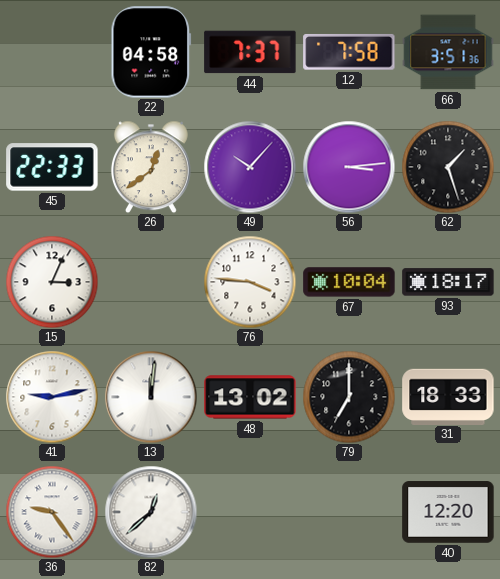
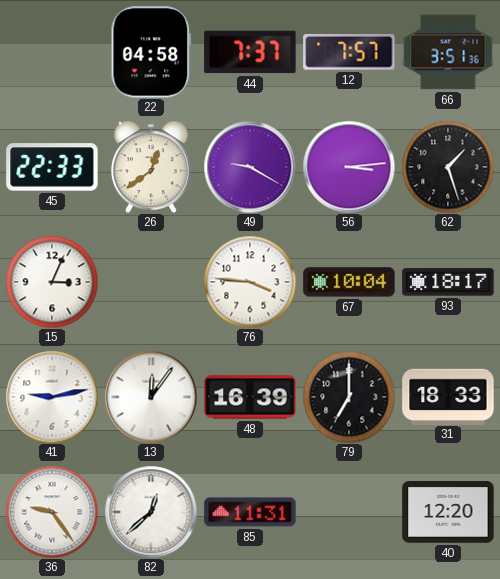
12: 7:58 -> 7:57 (349, 52)
49: 10:07 -> 9:20 (250, 167)
13: 12:01 -> 12:06 (151, 397)
48: 13:02 -> 16:39 (250, 397)
85: none -> 11:31 (250, 512)
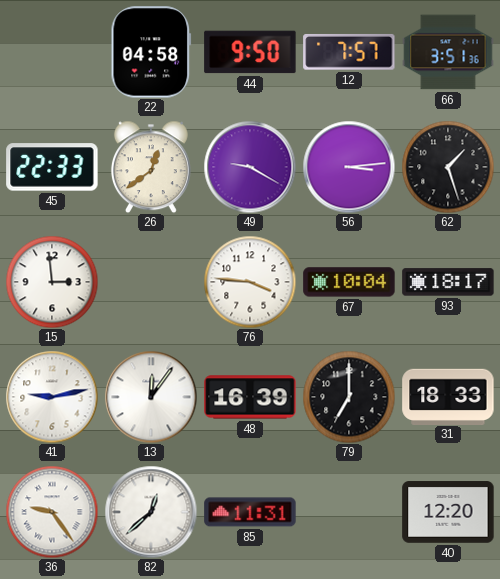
44: 7:37 -> 9:50 (250, 52)
15: 3:04 -> 2:59 (52, 282)
